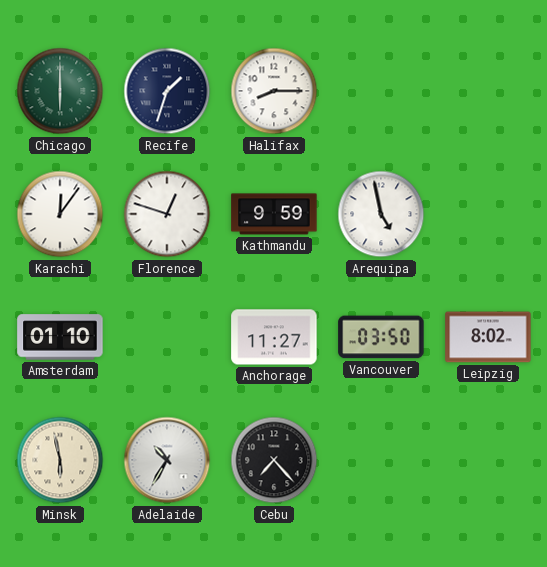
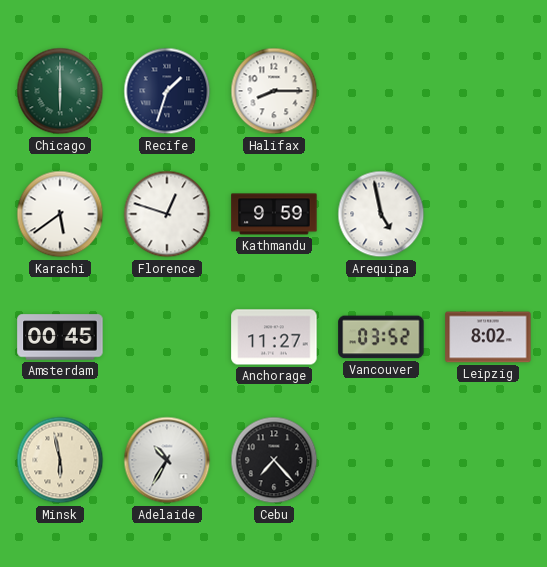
Karachi: 12:06 -> 5:39 (60, 214)
Amsterdam: 01:10 -> 00:45 (60, 337)
Vancouver: 03:50 -> 03:52 (381, 337)
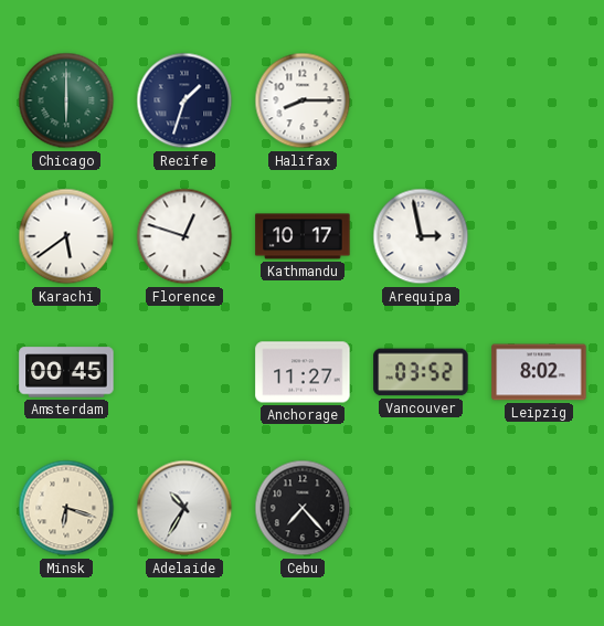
Kathmandu: 9:59 -> 10:17 (303, 236)
Arequipa: 4:58 -> 2:58 (421, 236)
Minsk: 5:58 -> 6:18 (66, 508)
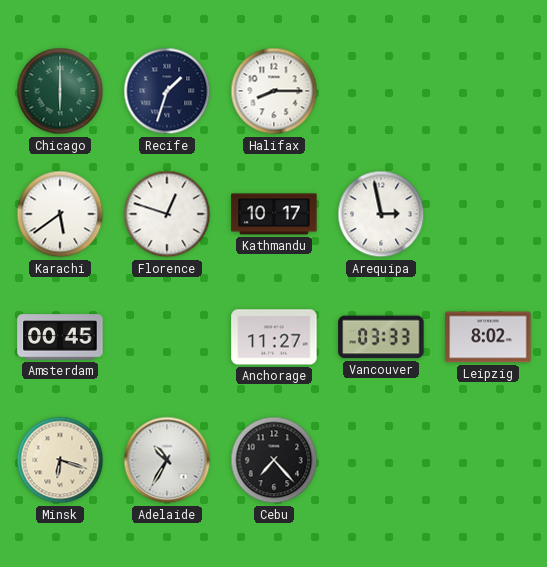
Vancouver: 03:52 -> 03:33 (381, 337)
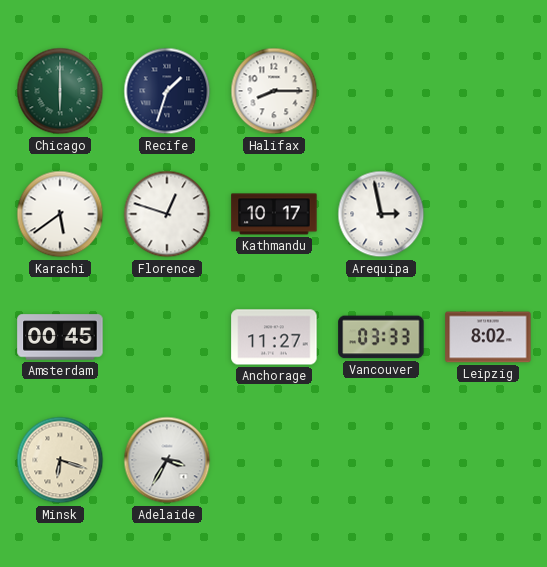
Adelaide: 10:35 -> 3:35 (167, 460)
Cebu: 7:23 -> none (274, 460)
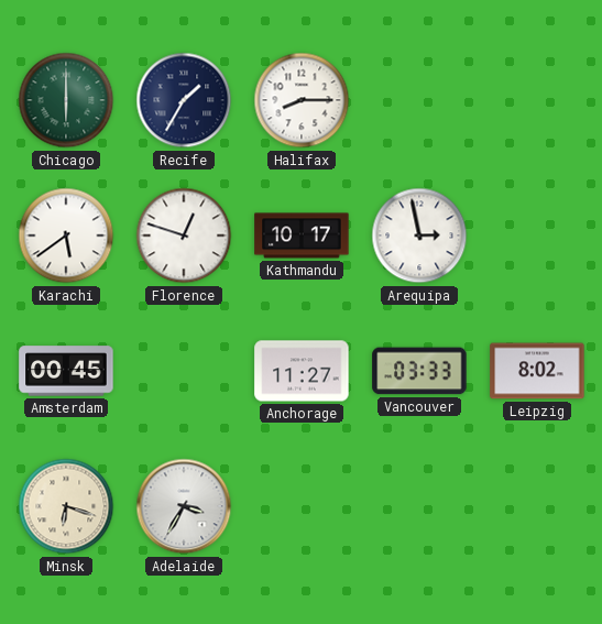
Recife: 1:33 -> 1:35 (184, 100)
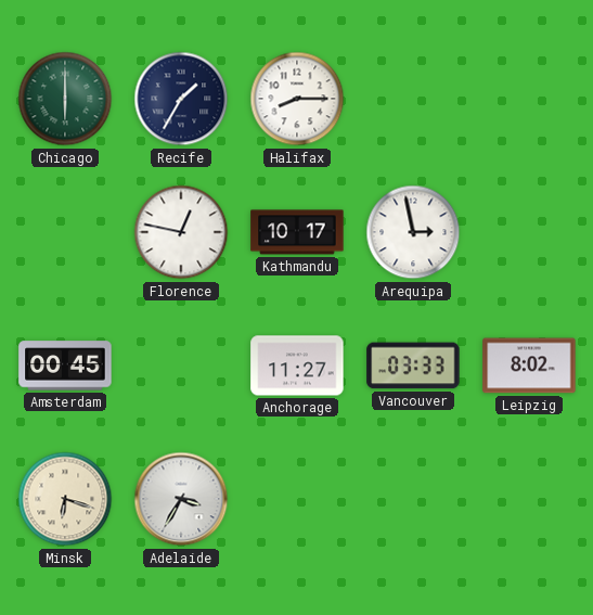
Karachi: 5:39 -> none (66, 236)
Florence: 12:48 -> 12:47 (181, 232)
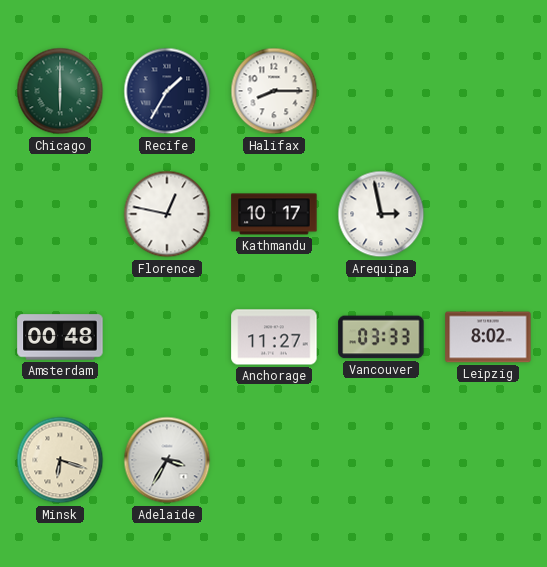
Amsterdam: 00:45 -> 00:48 (60, 337)
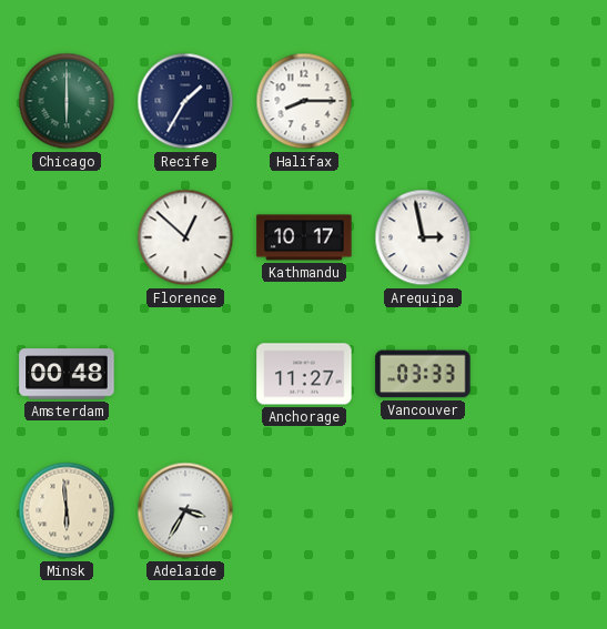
Florence: 12:47 -> 12:52 (185, 237)
Leipzig: 8:02 -> none (488, 337)
Minsk: 6:18 -> 5:59 (67, 510)
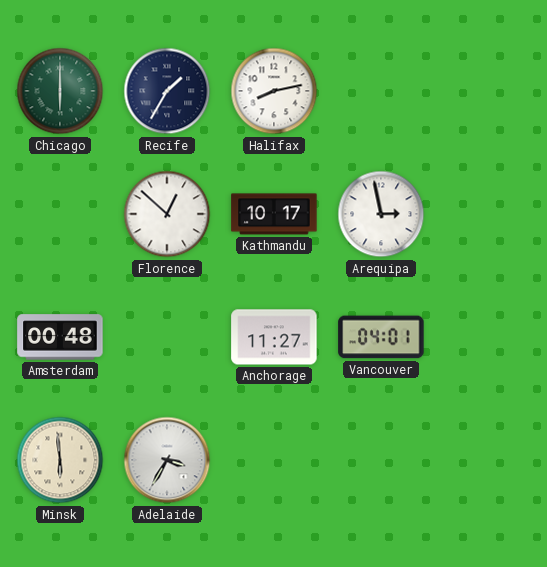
Halifax: 8:15 -> 8:13 (274, 91)
Vancouver: 03:33 -> 04:01 (381, 337)
